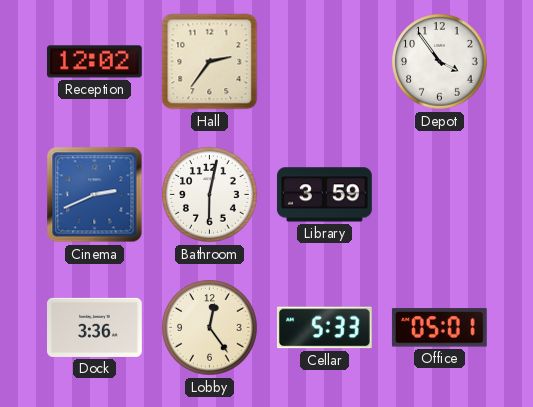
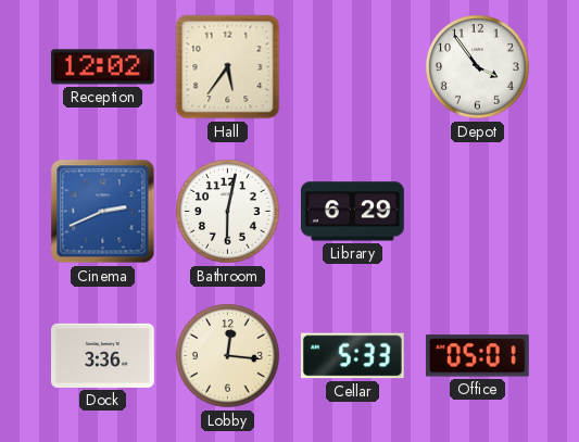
Hall: 2:36 -> 5:36 (228, 67)
Library: 3:59 -> 6:29 (352, 212)
Lobby: 12:24 -> 12:16 (228, 356)
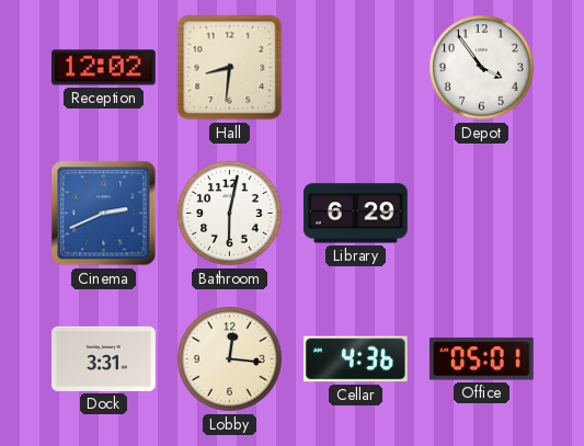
Hall: 5:36 -> 8:31 (230, 68)
Dock: 3:36 -> 3:31 (104, 358)
Cellar: 5:33 -> 4:36 (355, 359)
